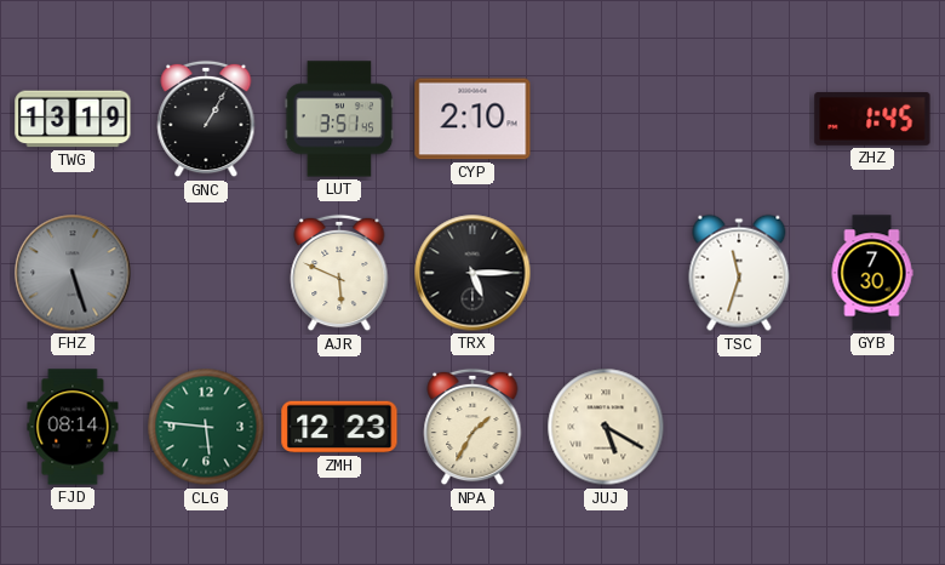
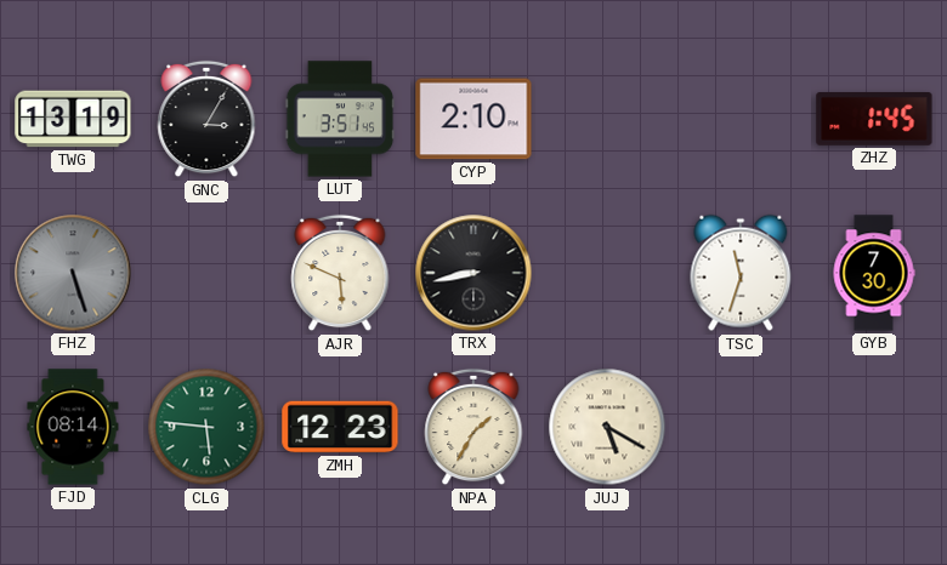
GNC: 1:05 -> 3:05 (206, 119)
TRX: 5:15 -> 8:43 (473, 273)
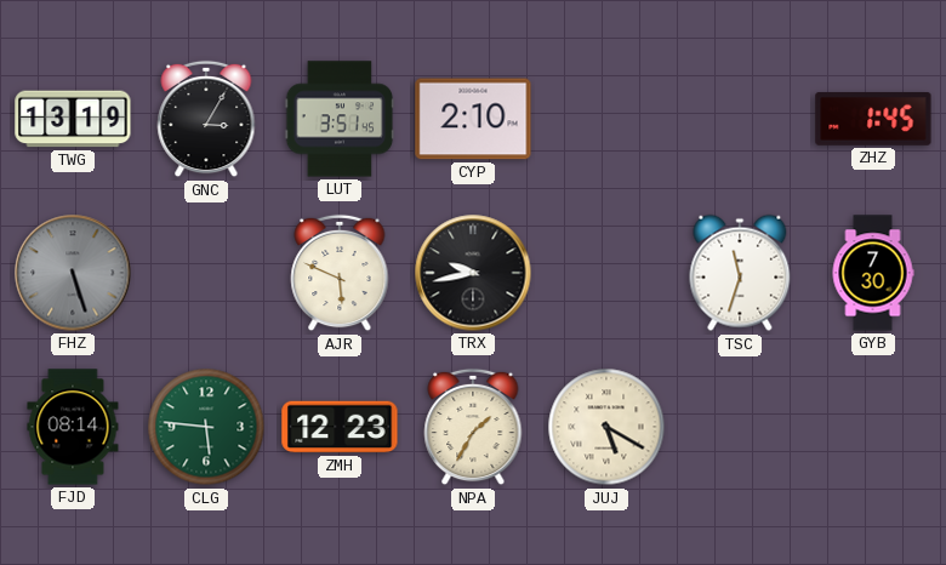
TRX: 8:43 -> 9:43 (473, 273)
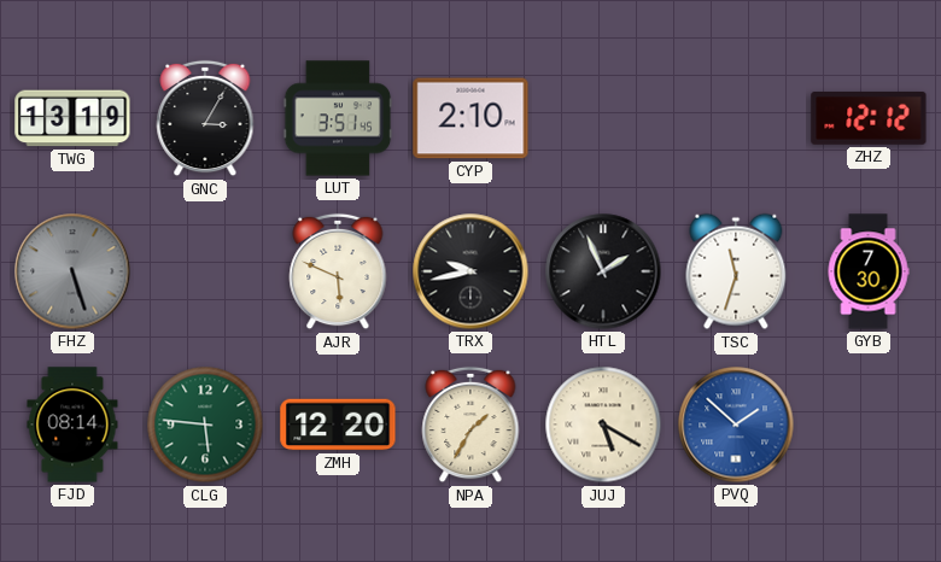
ZHZ: 1:45 -> 12:12 (869, 118)
HTL: none -> 1:56 (603, 271)
ZMH: 12:23 -> 12:20 (338, 425)
PVQ: none -> 1:52 (736, 425)
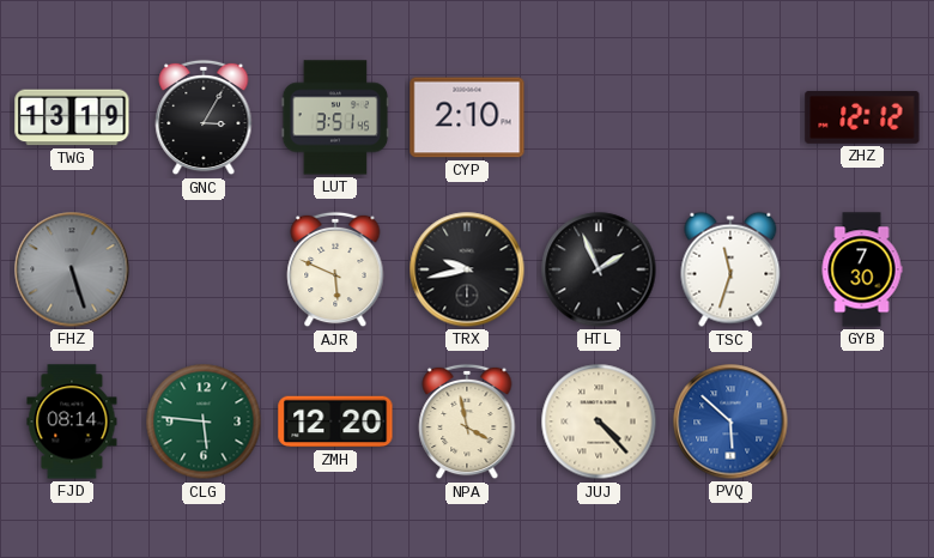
NPA: 1:35 -> 3:58 (467, 421)
JUJ: 5:20 -> 4:23 (599, 421)
PVQ: 1:52 -> 5:52 (730, 421)
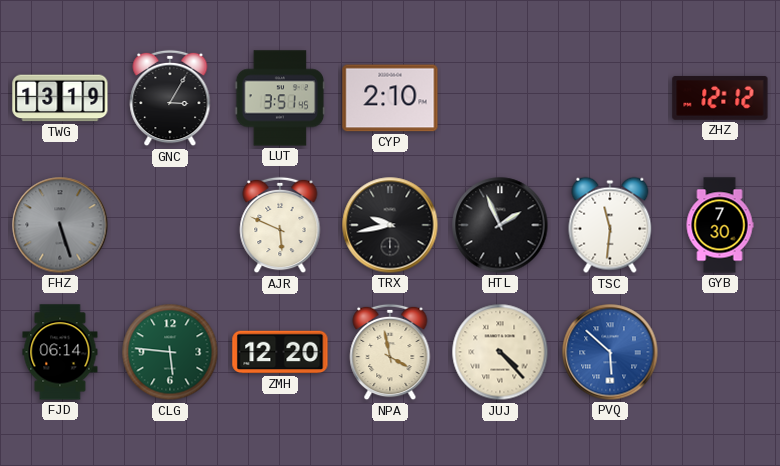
TSC: 11:33 -> 11:31 (610, 225)
FJD: 08:14 -> 06:14 (60, 352)
